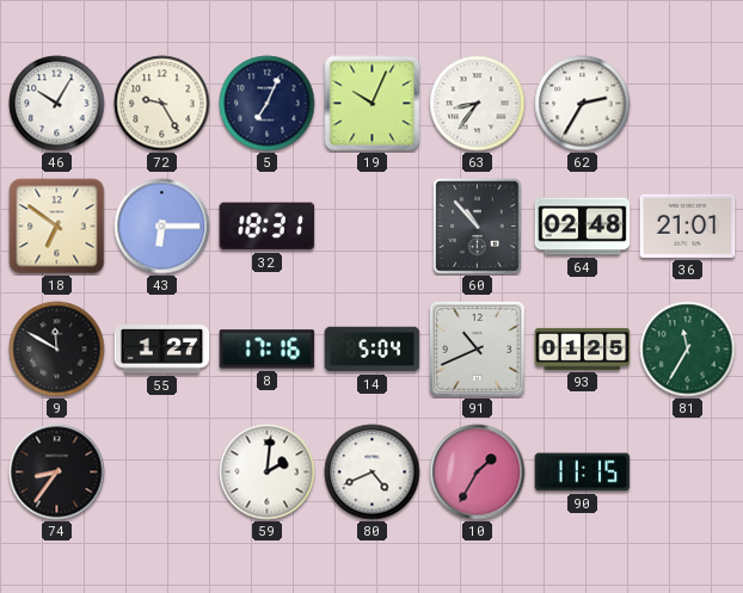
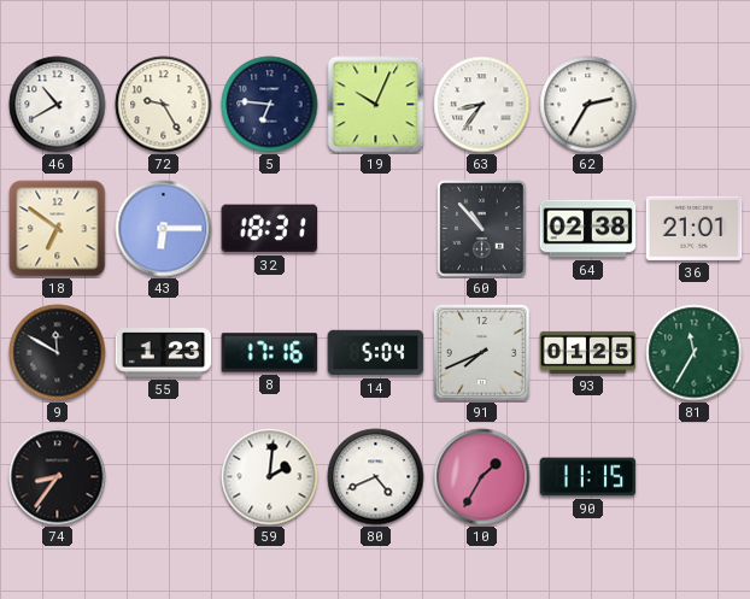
46: 10:05 -> 10:40 (58, 105)
5: 7:04 -> 6:46 (270, 105)
64: 02:48 -> 02:38 (588, 229)
55: 1:27 -> 1:23 (164, 353)
91: 10:41 -> 7:41 (481, 352)
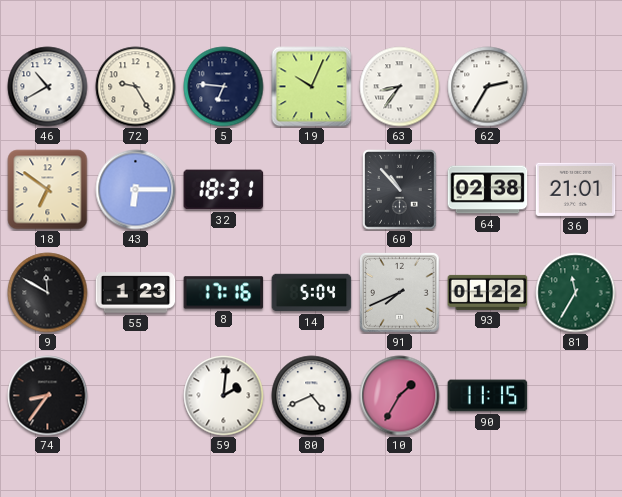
93: 01:25 -> 01:22 (488, 292)
